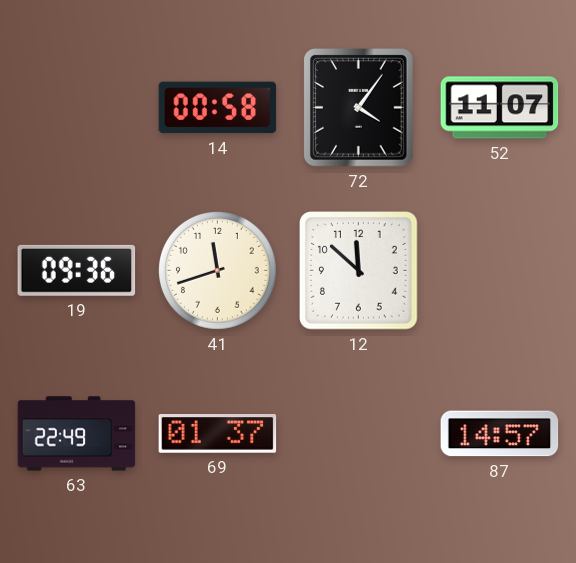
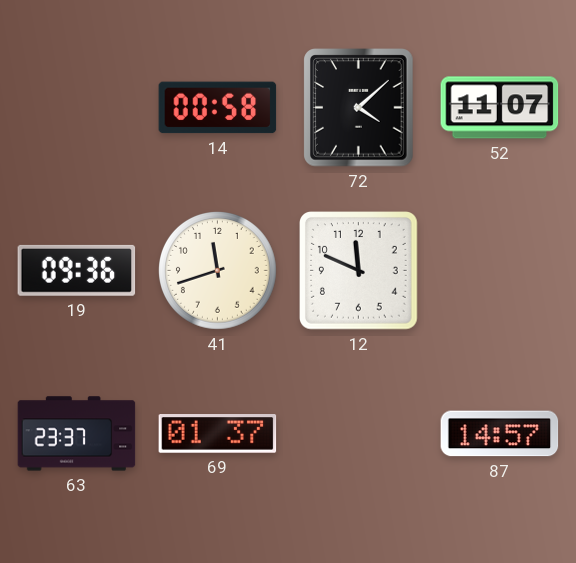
72: 4:06 -> 4:08 (359, 108)
12: 11:52 -> 11:49 (359, 271)
63: 22:49 -> 23:37 (77, 434)
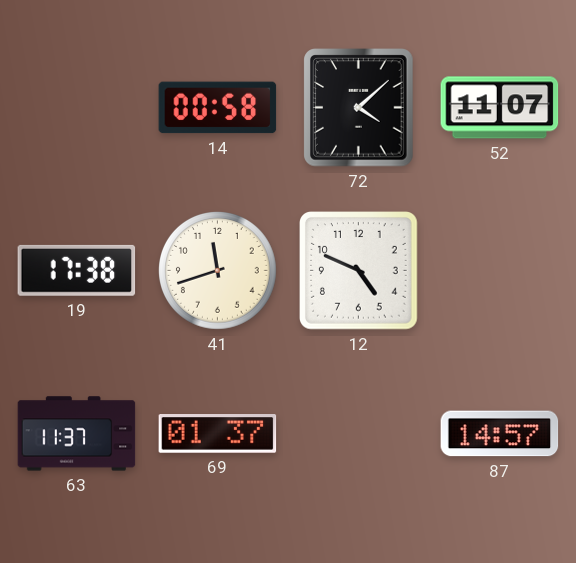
19: 09:36 -> 17:38 (77, 270)
12: 11:49 -> 4:49 (359, 271)
63: 23:37 -> 11:37 (77, 434)
